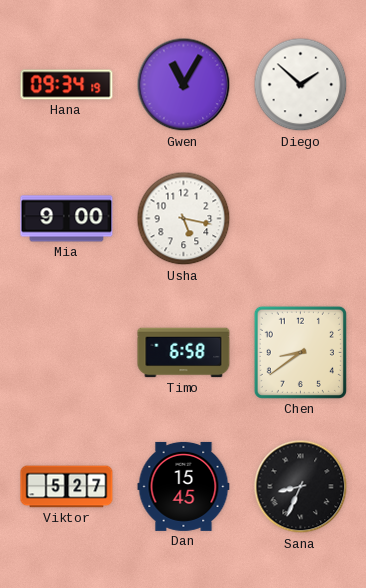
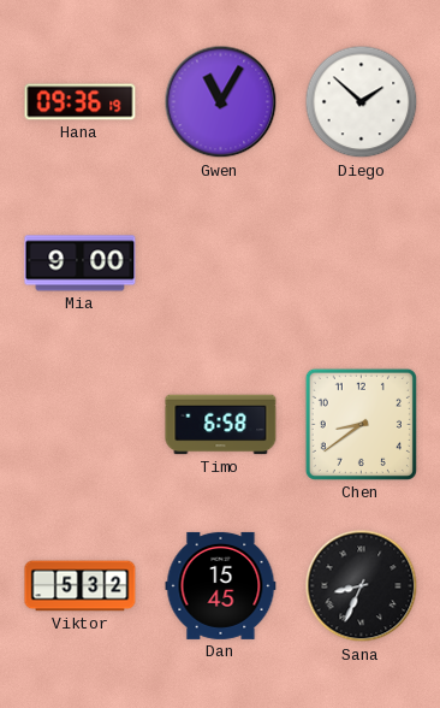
Hana: 09:34 -> 09:36 (81, 102)
Usha: 5:17 -> none (184, 219)
Viktor: 5:27 -> 5:32 (81, 586)
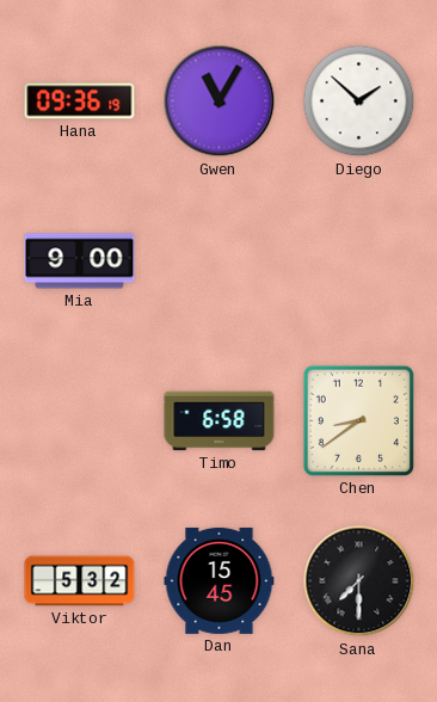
Sana: 8:34 -> 7:30 (359, 581)
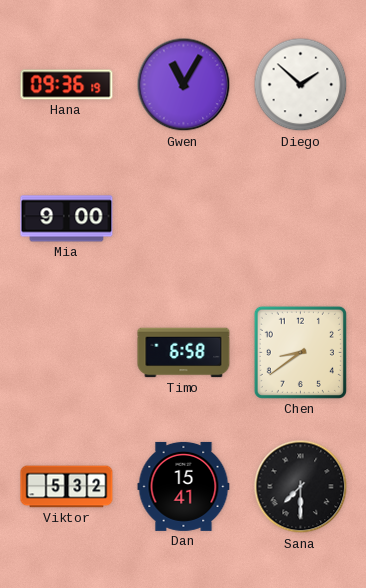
Dan: 15:45 -> 15:41 (184, 486)
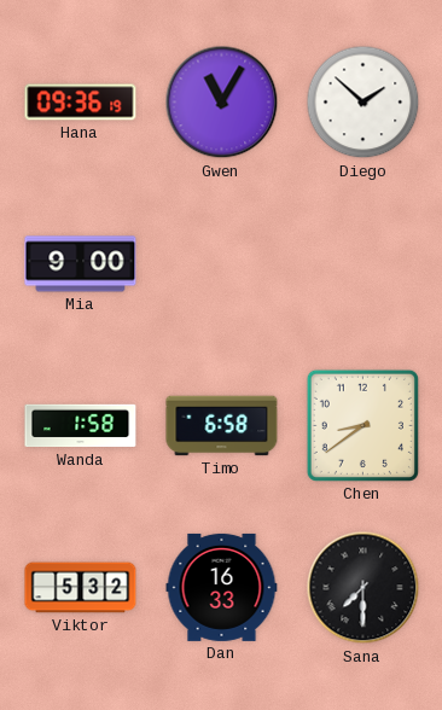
Wanda: none -> 1:58 (81, 426)
Dan: 15:41 -> 16:33 (222, 587)
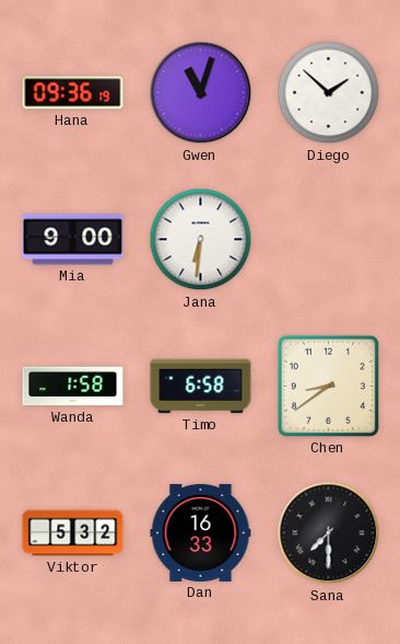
Gwen: 11:05 -> 11:03 (201, 93)
Jana: none -> 6:31 (201, 240)
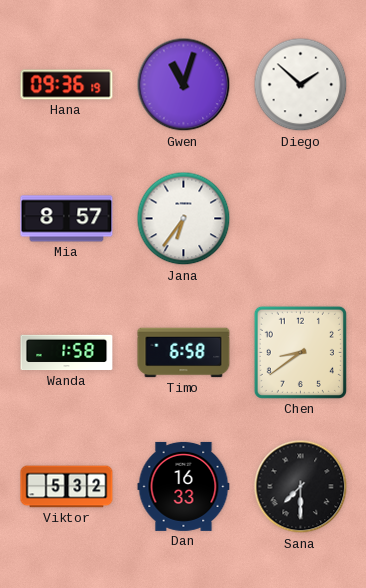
Mia: 9:00 -> 8:57 (67, 219)
Jana: 6:31 -> 6:36 (184, 219)
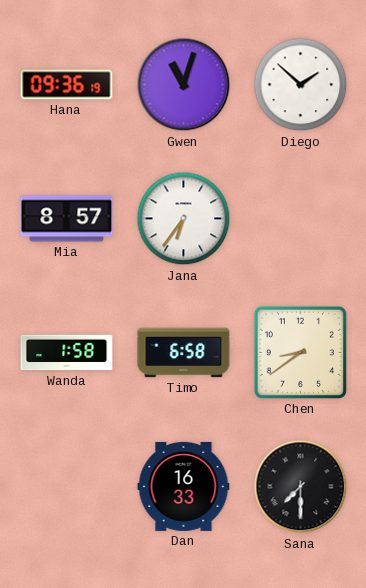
Viktor: 5:32 -> none (67, 487)
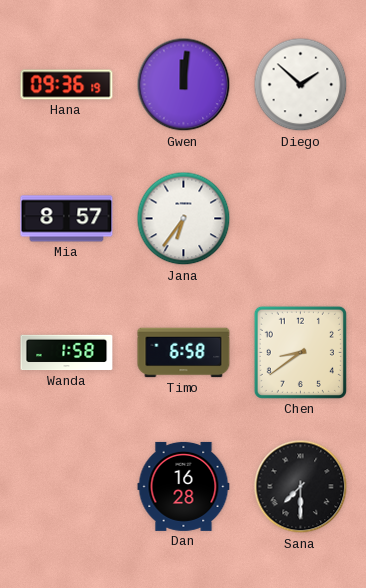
Gwen: 11:03 -> 12:01 (184, 85)
Dan: 16:33 -> 16:28 (184, 486)
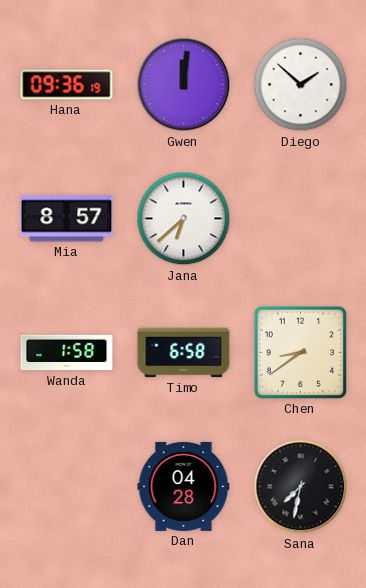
Jana: 6:36 -> 6:38 (184, 219)
Dan: 16:28 -> 04:28 (184, 486)
Sana: 7:30 -> 7:32 (301, 487)
